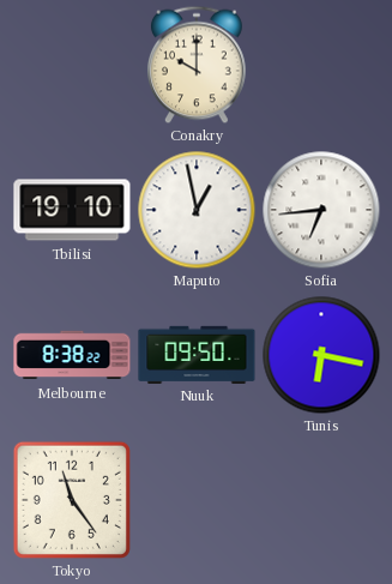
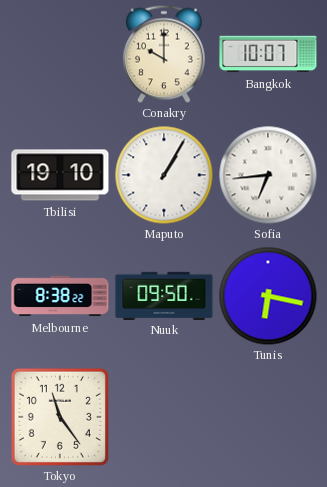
Bangkok: none -> 10:07 (268, 54)
Maputo: 12:58 -> 1:05 (164, 175)
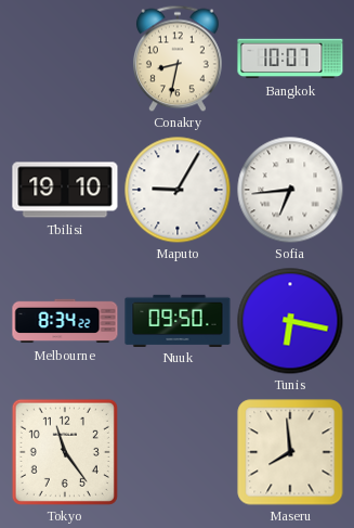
Conakry: 10:00 -> 8:32 (178, 59)
Maputo: 1:05 -> 9:05 (178, 190)
Melbourne: 8:38 -> 8:34 (65, 321)
Maseru: none -> 7:59 (290, 452)
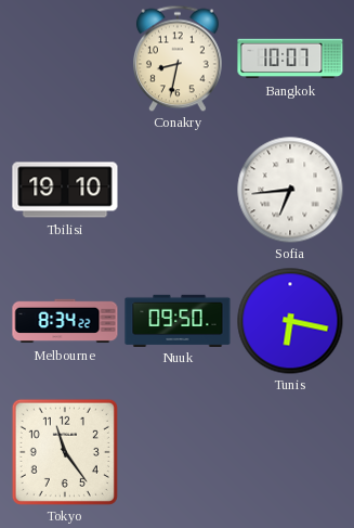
Maputo: 9:05 -> none (178, 190)
Maseru: 7:59 -> none (290, 452)
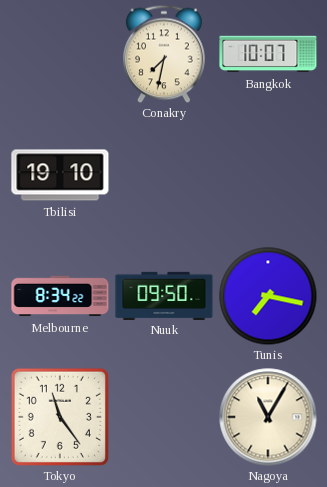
Conakry: 8:32 -> 7:32 (164, 54)
Sofia: 6:44 -> none (290, 190)
Tunis: 6:17 -> 7:17 (268, 296)
Nagoya: none -> 11:05 (268, 417)
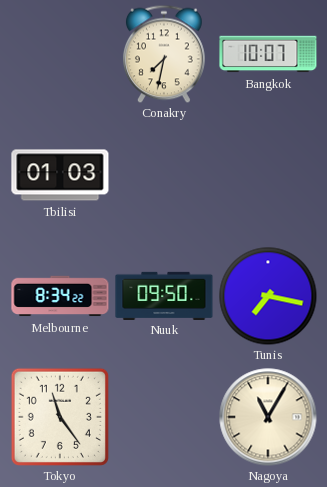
Tbilisi: 19:10 -> 01:03 (60, 175)
